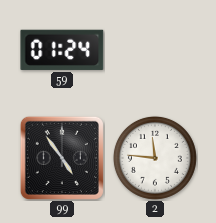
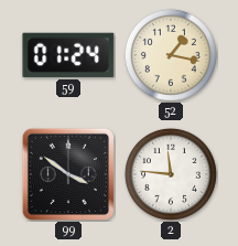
52: none -> 1:17 (171, 55)
99: 4:54 -> 3:51 (68, 174)
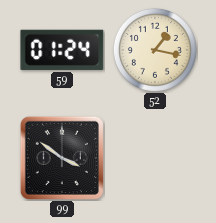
2: 11:46 -> none (171, 174)
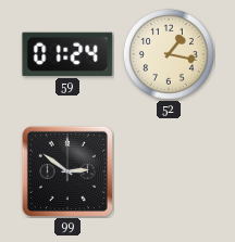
99: 3:51 -> 2:51 (67, 171)
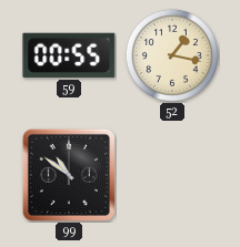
59: 01:24 -> 00:55 (69, 55)
99: 2:51 -> 10:51 (69, 175)
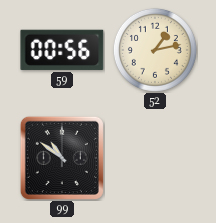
59: 00:55 -> 00:56 (62, 50)
52: 1:17 -> 1:13 (155, 50)
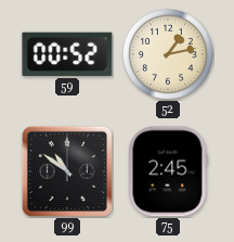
59: 00:56 -> 00:52 (67, 54)
75: none -> 2:45 (168, 171)
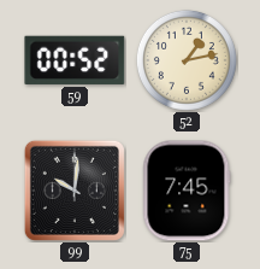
99: 10:51 -> 10:01 (75, 191)
75: 2:45 -> 7:45 (187, 191)
